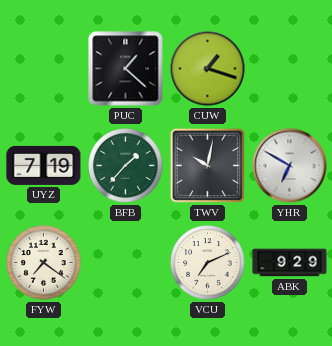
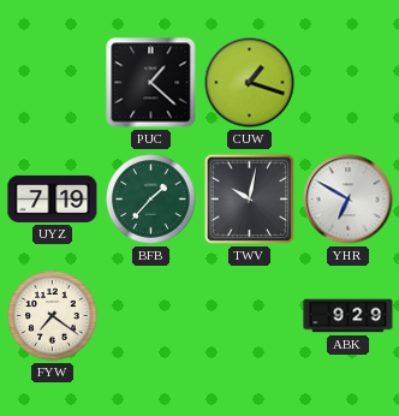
VCU: 7:11 -> none (208, 263)
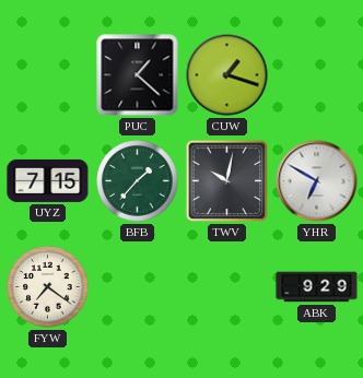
UYZ: 7:19 -> 7:15 (48, 180)
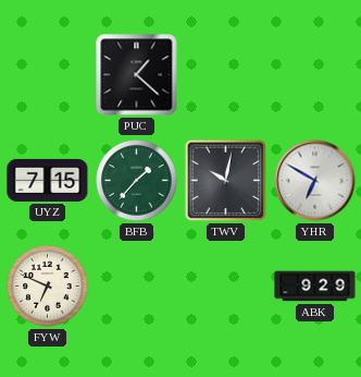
CUW: 1:18 -> none (227, 75)
FYW: 7:21 -> 6:49 (48, 287)
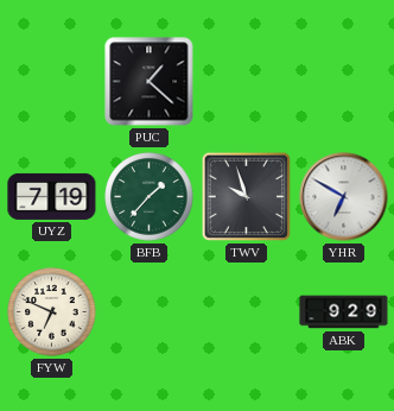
UYZ: 7:15 -> 7:19 (52, 196)
TWV: 10:02 -> 9:57 (247, 197)
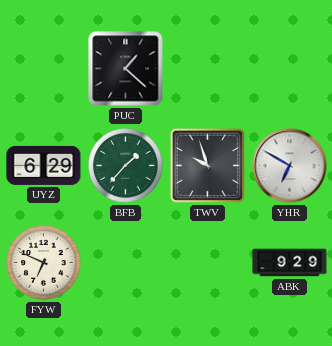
UYZ: 7:19 -> 6:29 (44, 165)
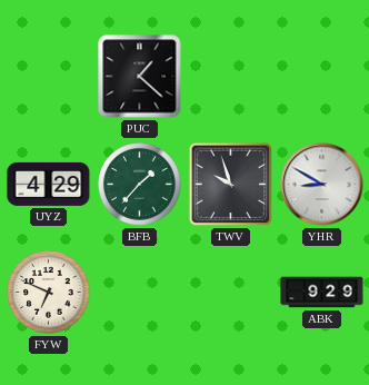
UYZ: 6:29 -> 4:29 (49, 184)
YHR: 6:50 -> 8:50 (322, 185)
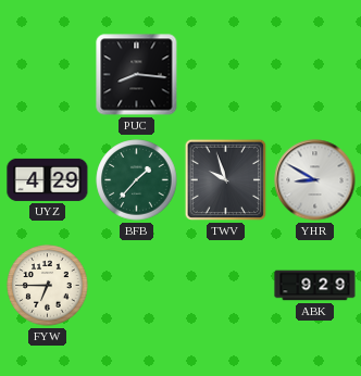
PUC: 1:22 -> 8:16 (137, 75)
FYW: 6:49 -> 6:45 (48, 286)
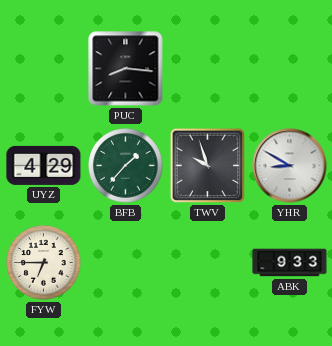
ABK: 9:29 -> 9:33 (290, 263)
